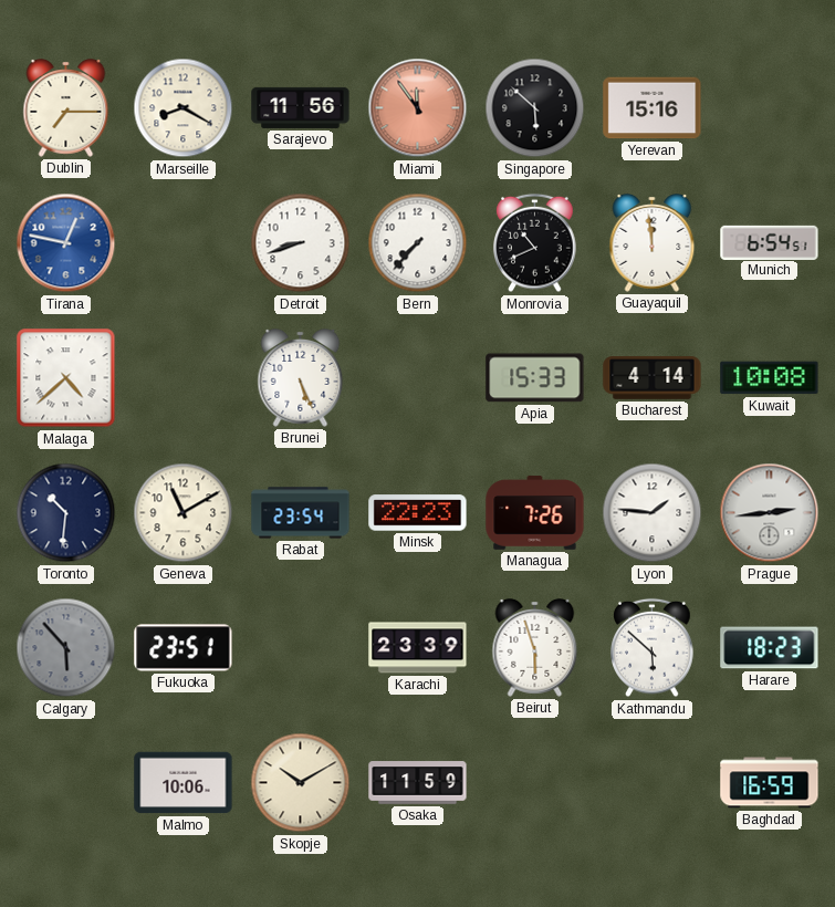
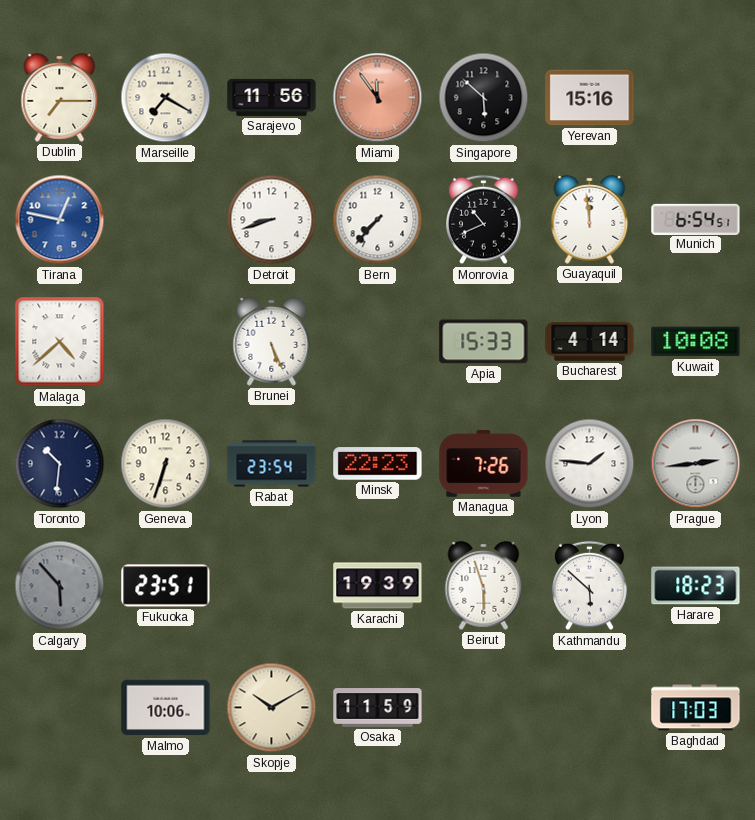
Marseille: 8:20 -> 7:20 (166, 98)
Geneva: 11:10 -> 6:33 (166, 464)
Karachi: 23:39 -> 19:39 (378, 586)
Baghdad: 16:59 -> 17:03 (696, 708)
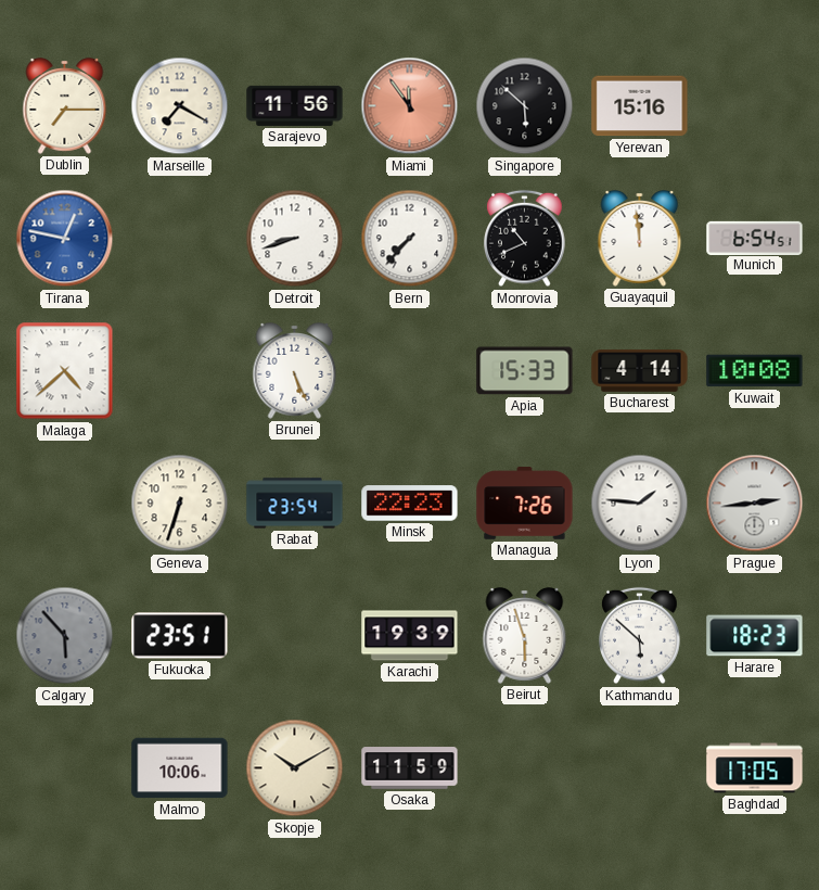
Toronto: 10:31 -> none (60, 464)
Baghdad: 17:03 -> 17:05 (755, 768)
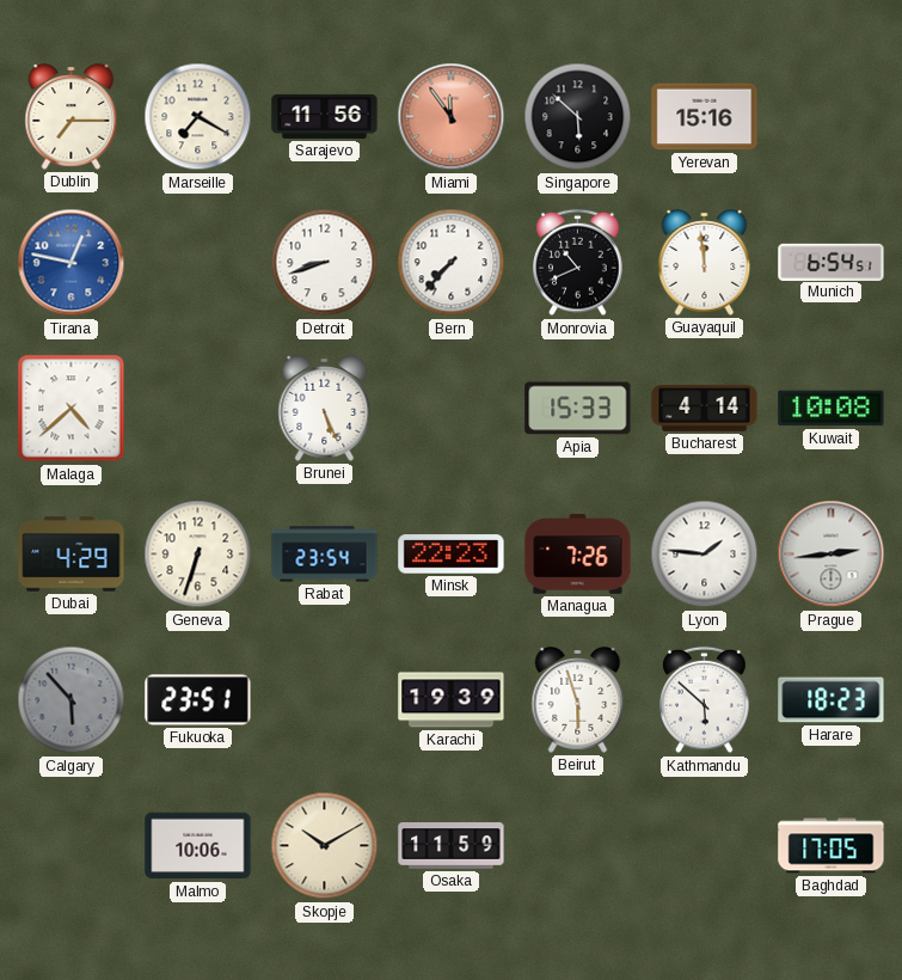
Dubai: none -> 4:29 (72, 555)
